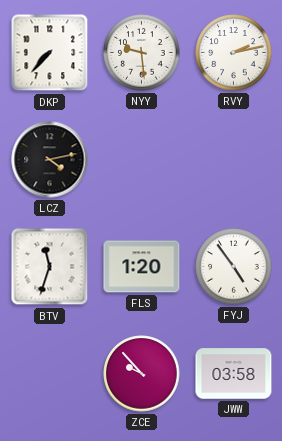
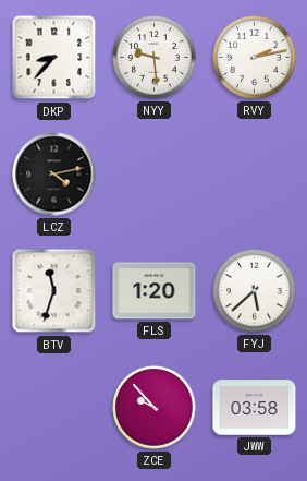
DKP: 7:37 -> 8:37 (54, 58)
FYJ: 4:54 -> 5:38 (255, 291)
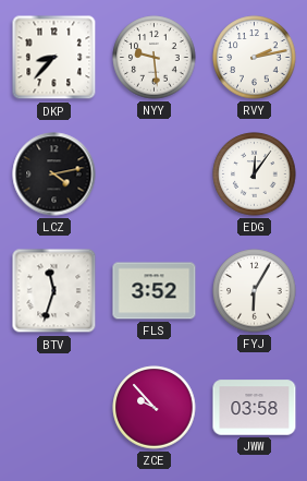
EDG: none -> 12:06 (255, 175)
FLS: 1:20 -> 3:52 (155, 291)
FYJ: 5:38 -> 6:05 (255, 291)
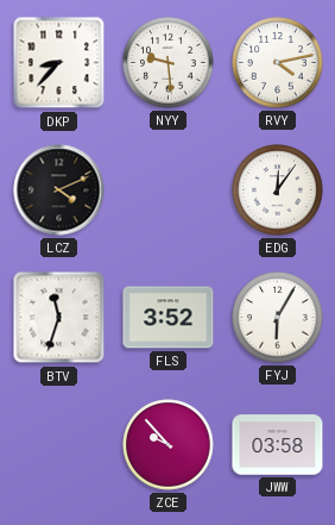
RVY: 2:13 -> 4:13 (278, 63)
LCZ: 4:13 -> 4:11 (59, 190)
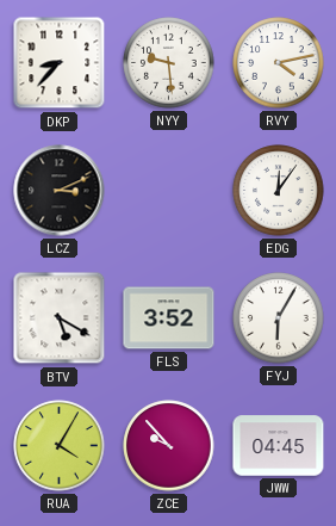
LCZ: 4:11 -> 3:11 (60, 191)
BTV: 11:33 -> 5:20 (60, 318)
RUA: none -> 4:05 (60, 446)
JWW: 03:58 -> 04:45 (279, 446)
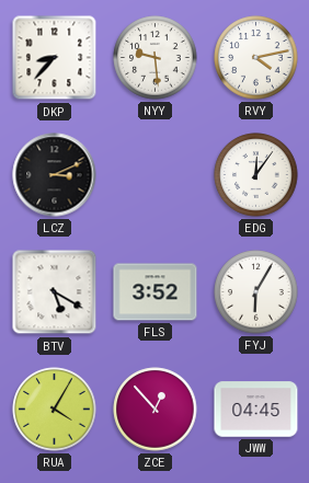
ZCE: 9:53 -> 12:53 (156, 410)
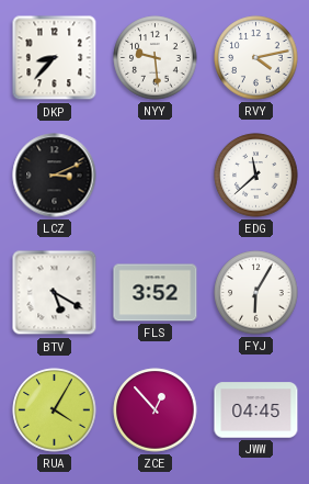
EDG: 12:06 -> 11:38 (256, 176)
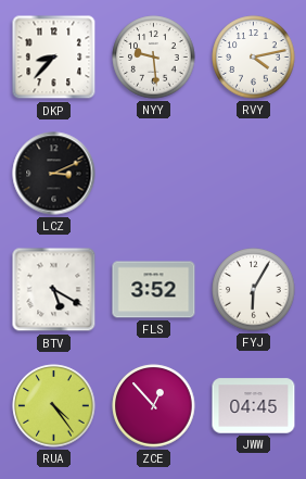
EDG: 11:38 -> none (256, 176)
RUA: 4:05 -> 4:24 (54, 406)
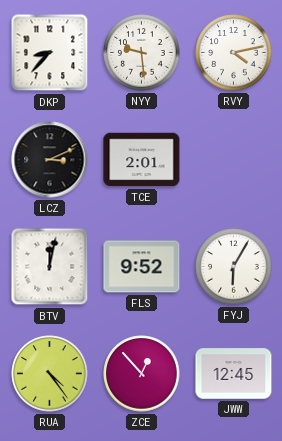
TCE: none -> 2:01 (142, 160)
BTV: 5:20 -> 12:02 (50, 267)
FLS: 3:52 -> 9:52 (142, 267)
JWW: 04:45 -> 12:45 (234, 374)
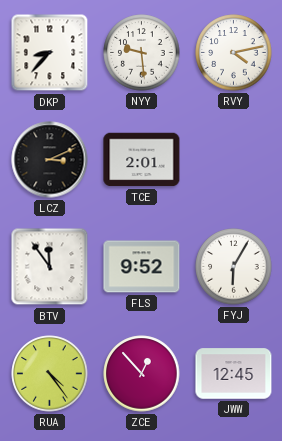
BTV: 12:02 -> 11:54 (50, 267)
